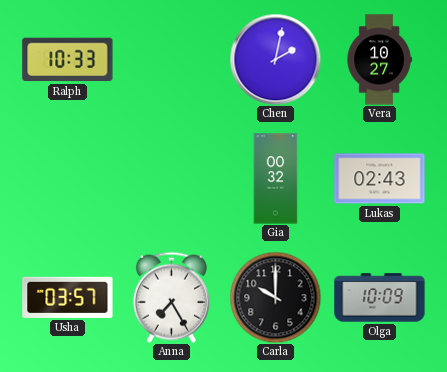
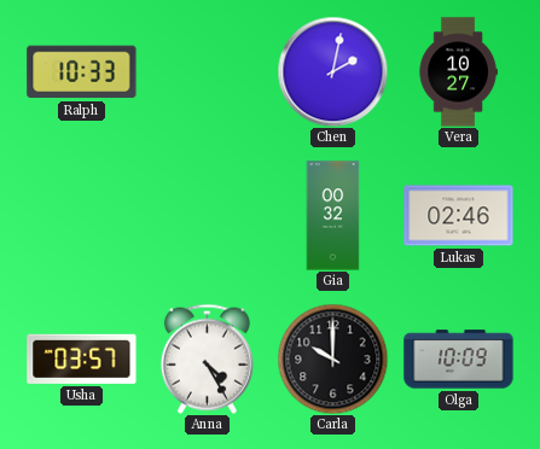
Lukas: 02:43 -> 02:46 (459, 216)
Anna: 7:25 -> 4:25 (207, 358)
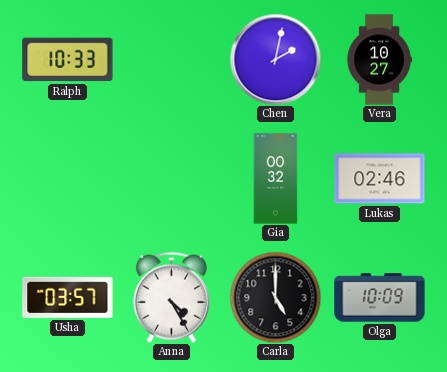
Carla: 10:00 -> 5:00 (275, 297)
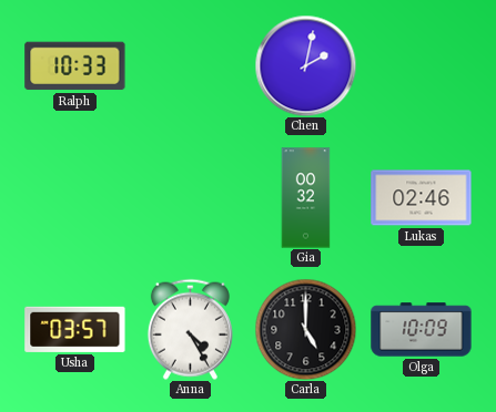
Vera: 10:27 -> none (379, 60)
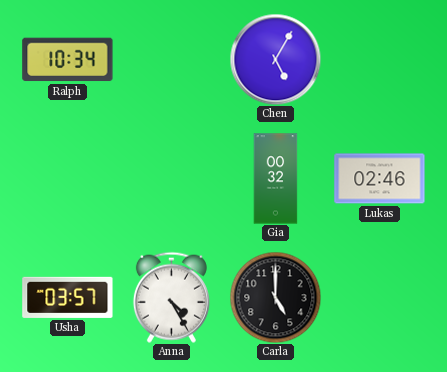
Ralph: 10:33 -> 10:34 (68, 60)
Chen: 2:02 -> 5:05 (275, 59)
Olga: 10:09 -> none (422, 330)
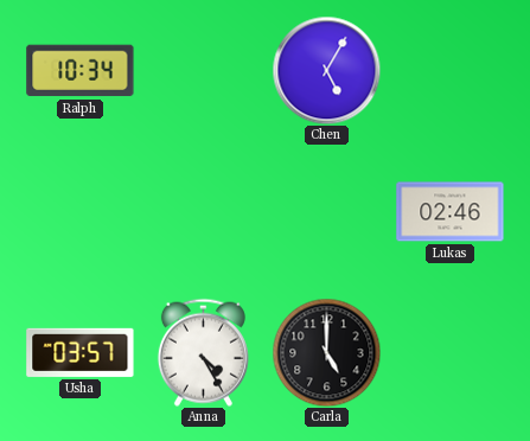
Gia: 00:32 -> none (276, 179)
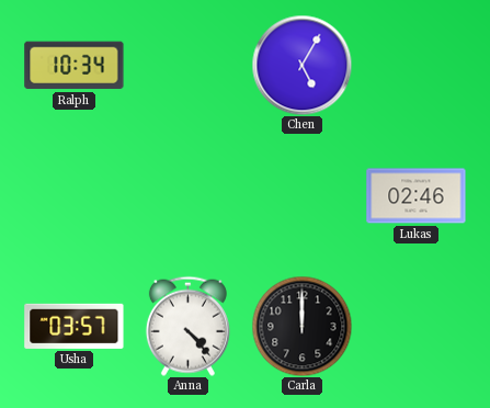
Anna: 4:25 -> 4:23 (187, 326)
Carla: 5:00 -> 12:00 (301, 326)
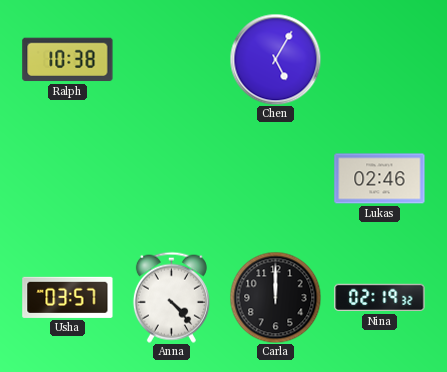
Ralph: 10:34 -> 10:38 (68, 60)
Nina: none -> 02:19 (380, 298)
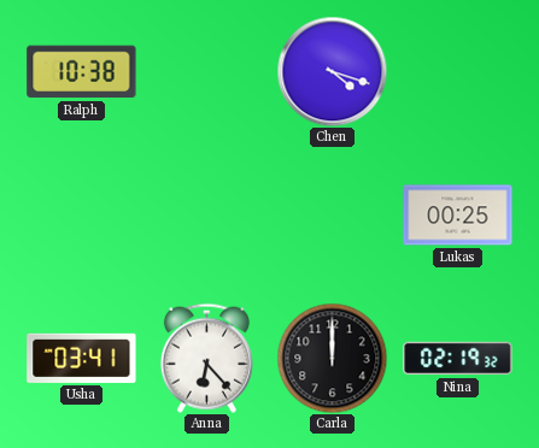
Chen: 5:05 -> 4:18 (332, 71)
Lukas: 02:46 -> 00:25 (458, 216)
Usha: 03:57 -> 03:41 (82, 358)
Anna: 4:23 -> 6:23 (206, 358)
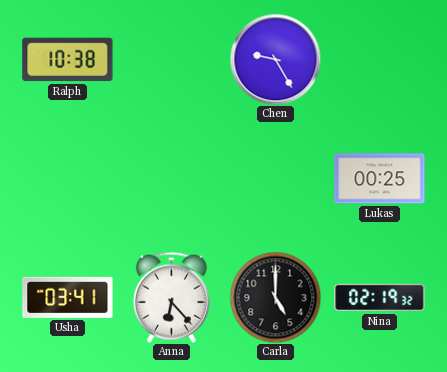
Chen: 4:18 -> 9:25 (275, 59)
Carla: 12:00 -> 5:00 (275, 297)
